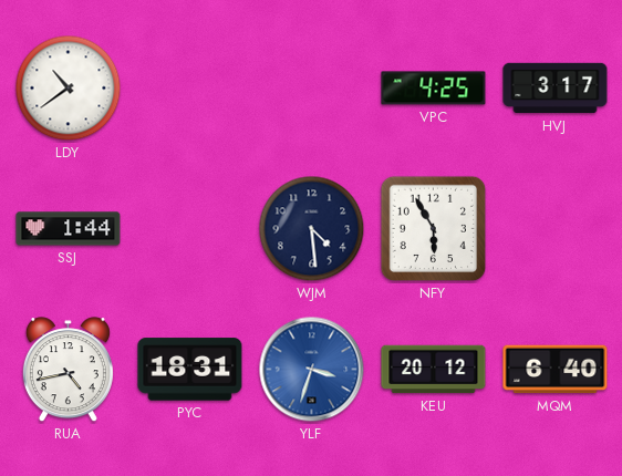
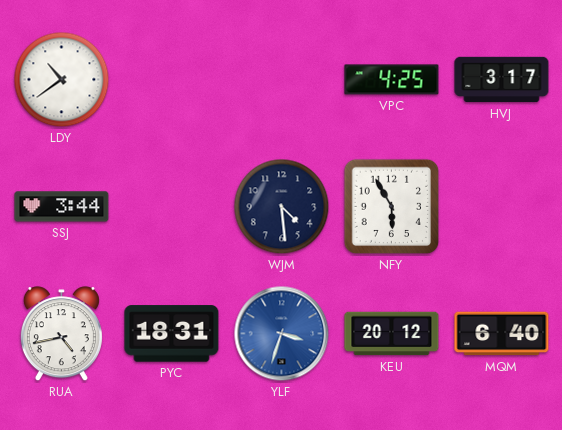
SSJ: 1:44 -> 3:44 (62, 207)
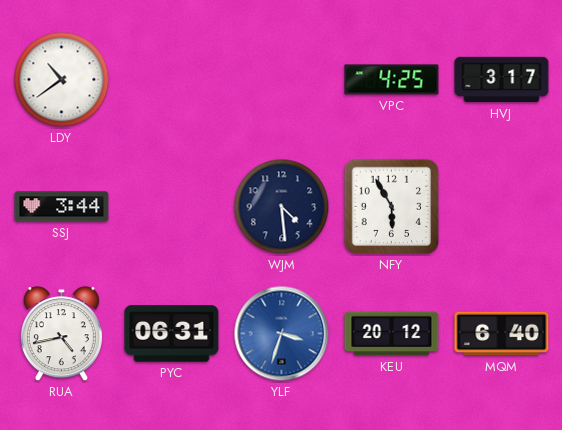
PYC: 18:31 -> 06:31 (172, 334)
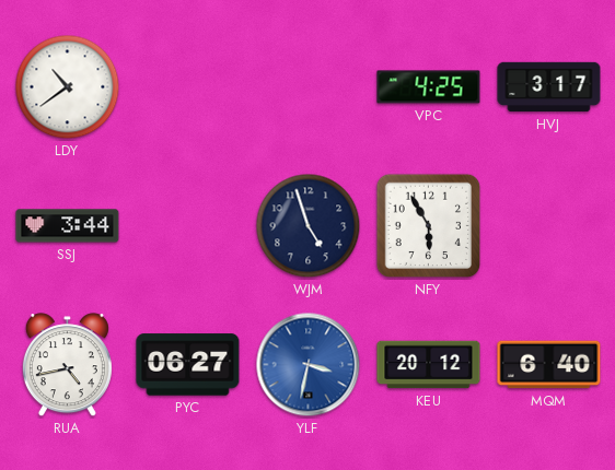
WJM: 4:29 -> 4:57 (309, 226)
PYC: 06:31 -> 06:27 (188, 365)
YLF: 3:33 -> 3:32 (309, 365)
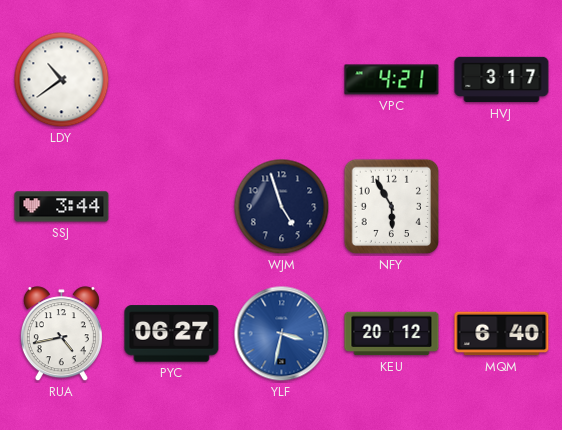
VPC: 4:25 -> 4:21 (392, 80)
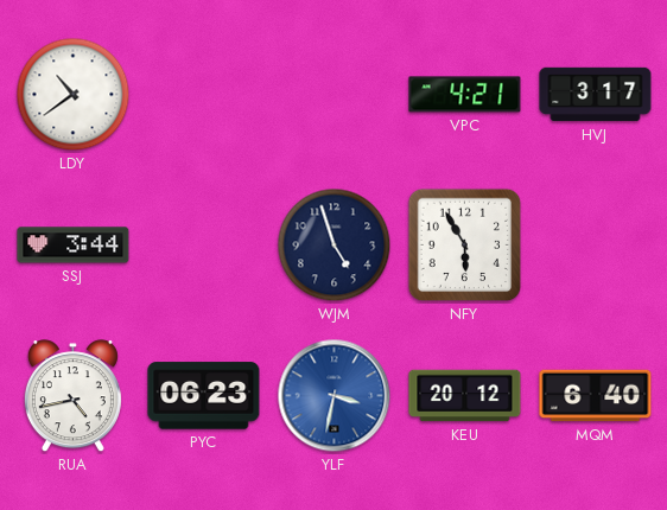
PYC: 06:27 -> 06:23 (204, 396)
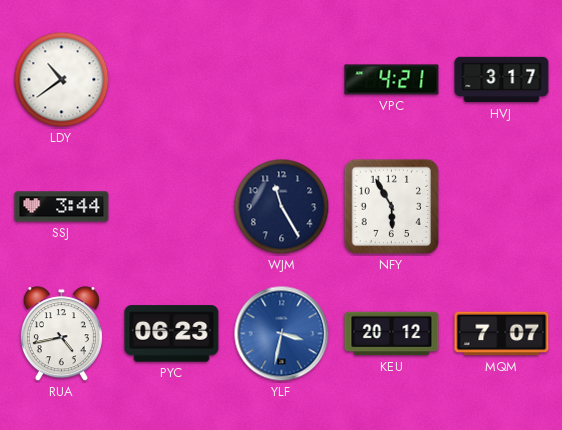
WJM: 4:57 -> 11:25 (282, 207)
MQM: 6:40 -> 7:07 (502, 334)
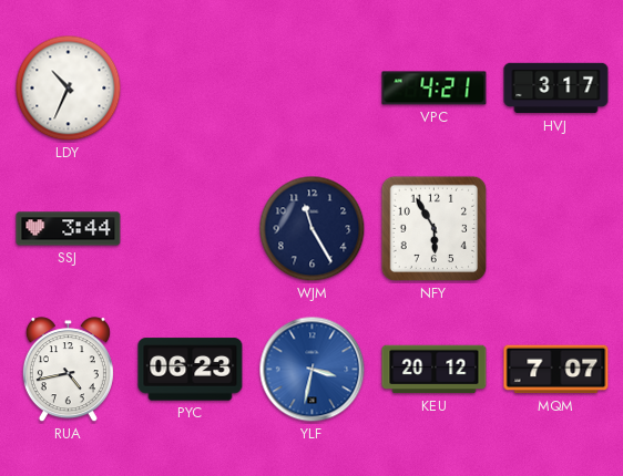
LDY: 10:39 -> 10:34 (69, 89)
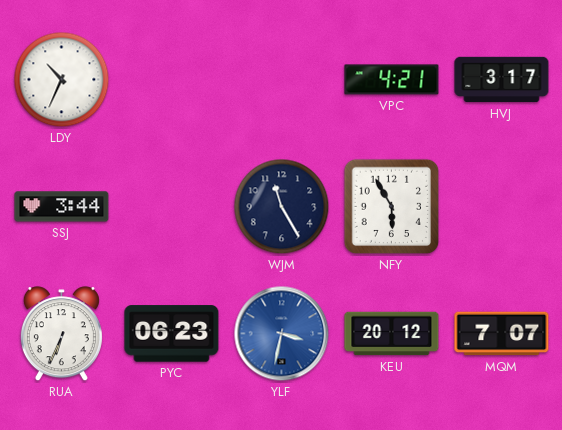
RUA: 4:43 -> 6:34 (61, 334)
